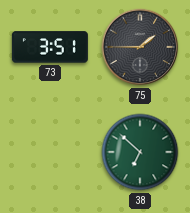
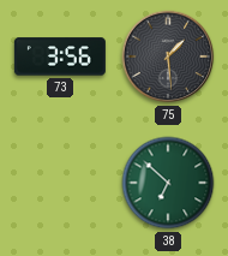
73: 3:51 -> 3:56 (60, 56)
75: 1:45 -> 1:29 (168, 56)
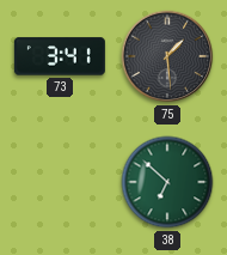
73: 3:56 -> 3:41 (60, 56)
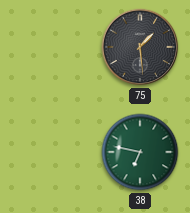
73: 3:41 -> none (60, 56)
38: 6:52 -> 6:47 (140, 152)
